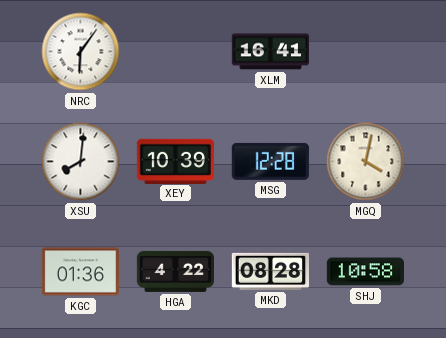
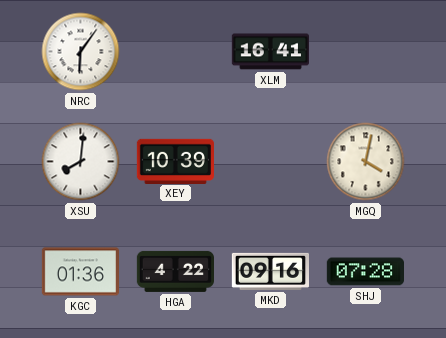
MSG: 12:28 -> none (270, 161)
MKD: 08:28 -> 09:16 (270, 271)
SHJ: 10:58 -> 07:28 (365, 272)
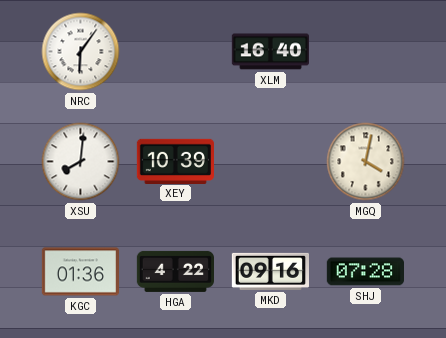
XLM: 16:41 -> 16:40 (270, 52)
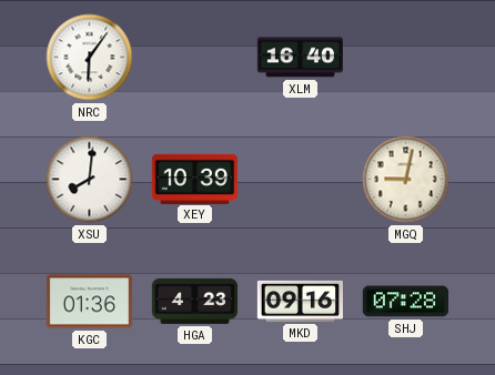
MGQ: 4:02 -> 9:02 (406, 180)
HGA: 4:22 -> 4:23 (194, 301)
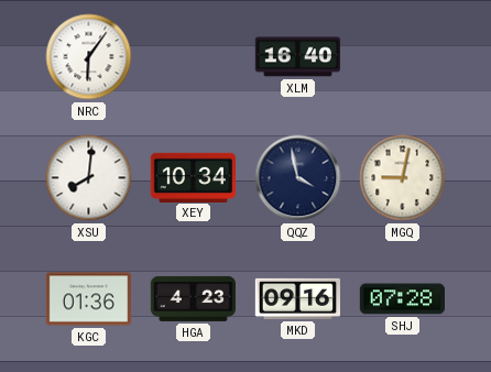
XEY: 10:39 -> 10:34 (193, 177)
QQZ: none -> 3:58 (298, 178)
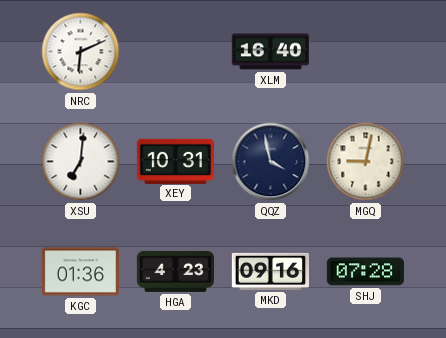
NRC: 6:06 -> 6:11 (81, 52)
XSU: 8:01 -> 7:01 (81, 162)
XEY: 10:34 -> 10:31 (175, 161)
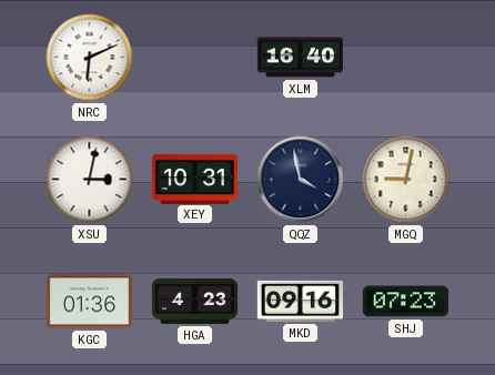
XSU: 7:01 -> 3:02 (90, 180)
SHJ: 07:28 -> 07:23 (405, 302)
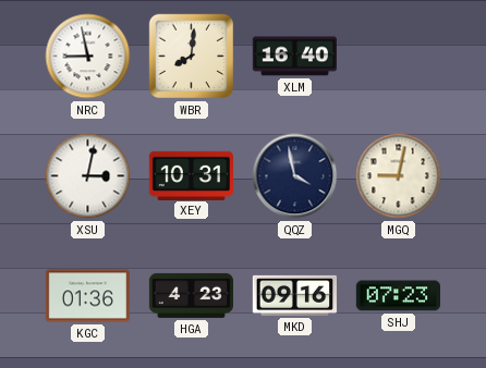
NRC: 6:11 -> 8:58 (88, 57)
WBR: none -> 8:01 (192, 57)
